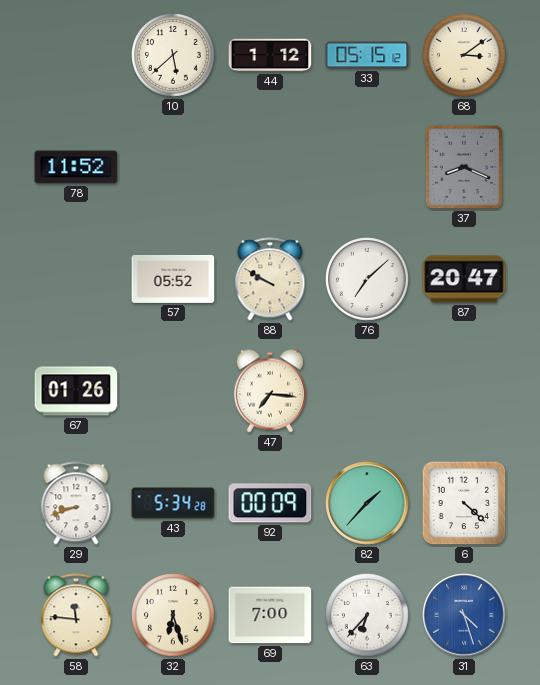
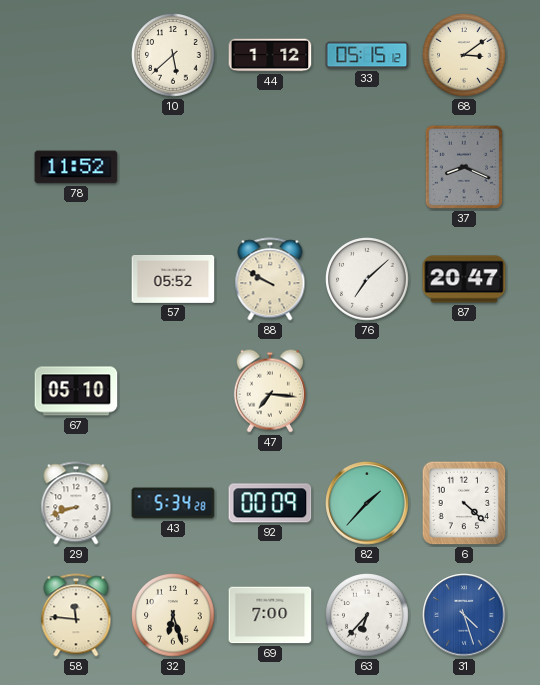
67: 01:26 -> 05:10 (76, 391)
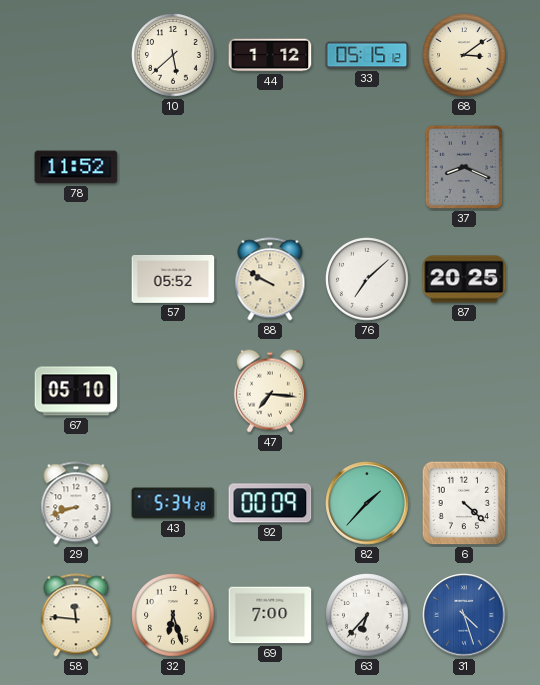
87: 20:47 -> 20:25 (464, 279)
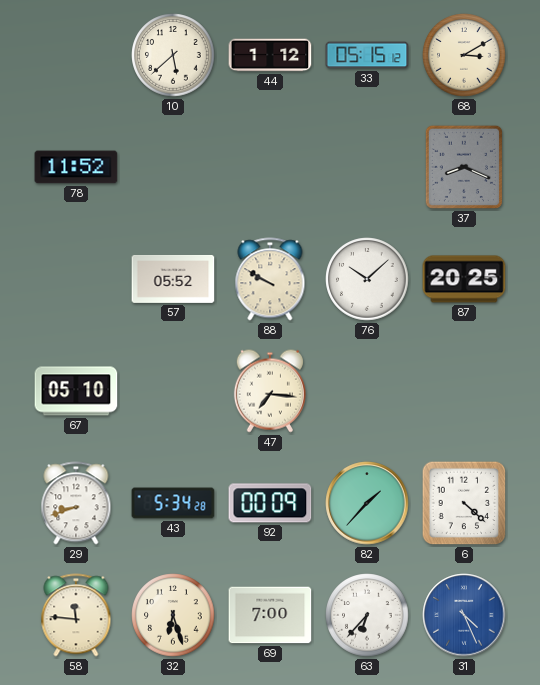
68: 3:09 -> 3:10 (464, 55)
76: 7:08 -> 10:08 (367, 279)
31: 4:27 -> 4:26 (464, 615)
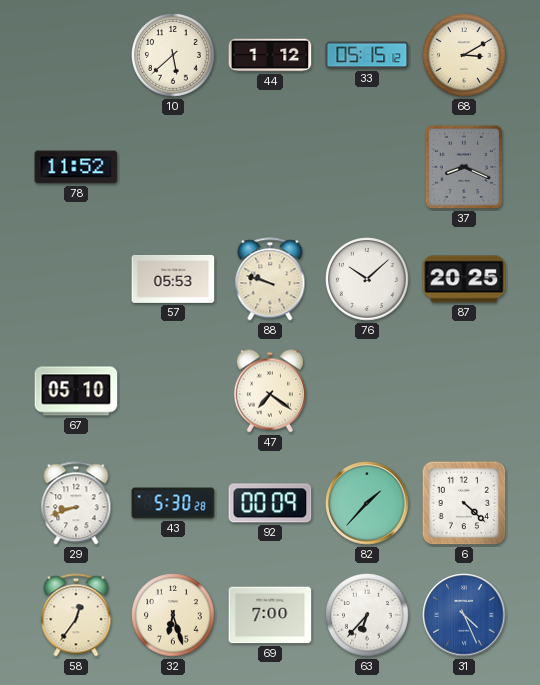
57: 05:52 -> 05:53 (173, 279)
88: 9:50 -> 9:48 (270, 279)
47: 7:16 -> 7:21 (270, 391)
43: 5:34 -> 5:30 (173, 503)
58: 11:46 -> 12:36 (76, 615)
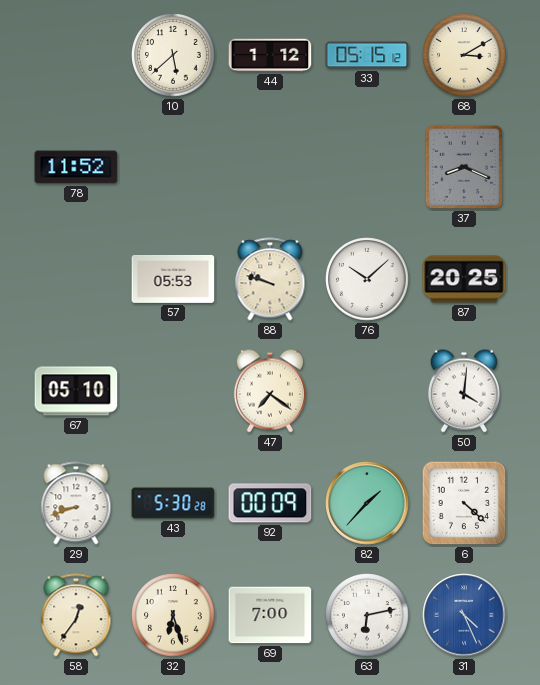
50: none -> 4:01 (464, 391)
63: 6:37 -> 6:13 (367, 615)
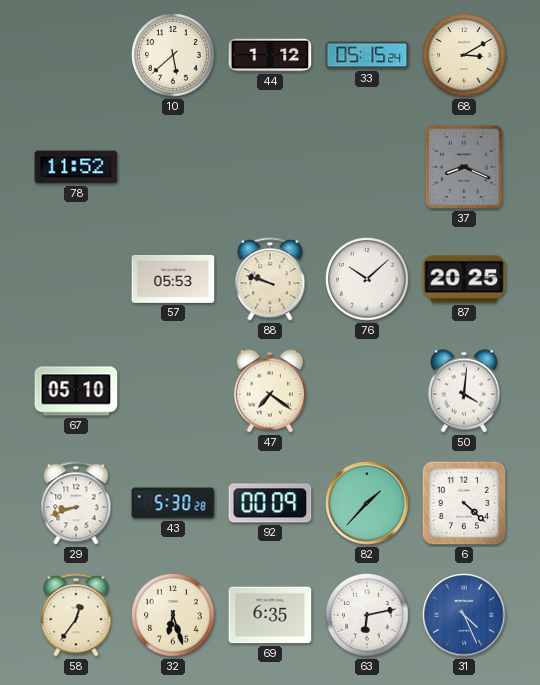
33: 05:15:12 -> 05:15:24 (367, 55)
69: 7:00 -> 6:35 (270, 615)
